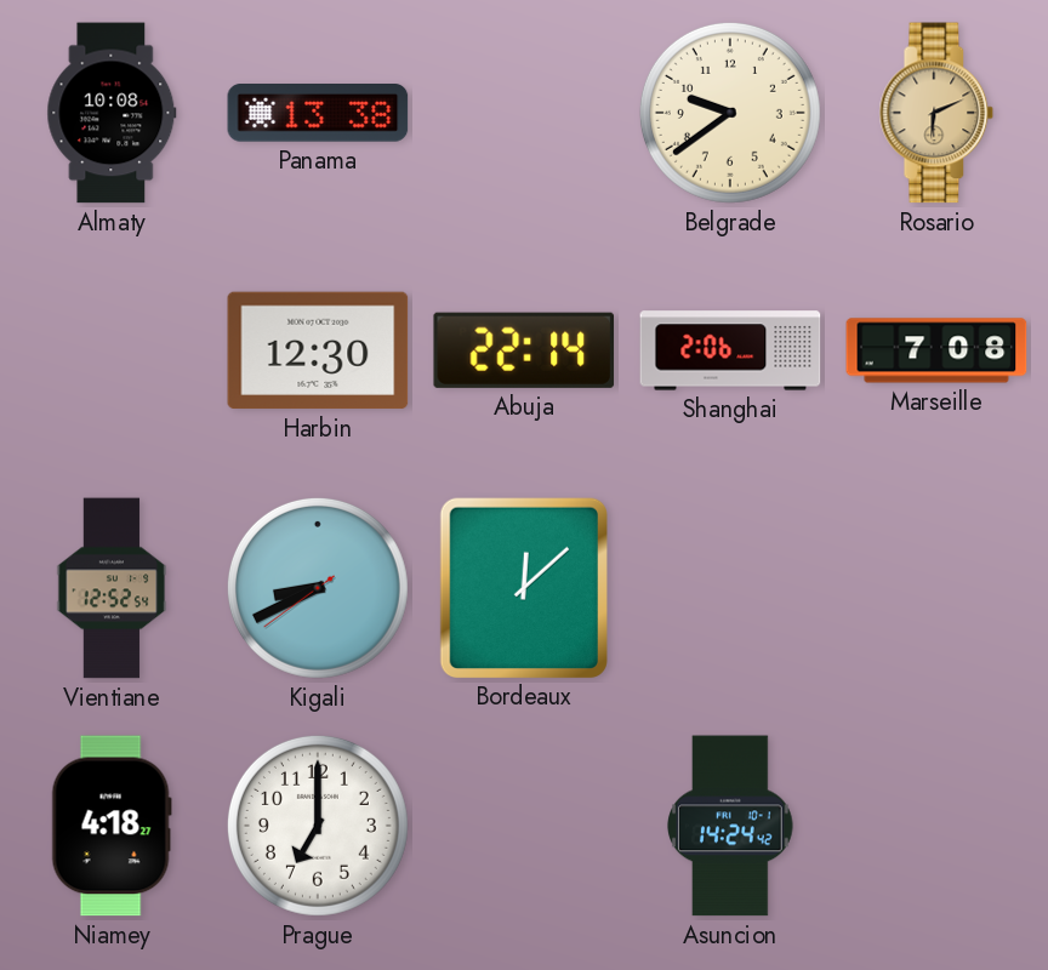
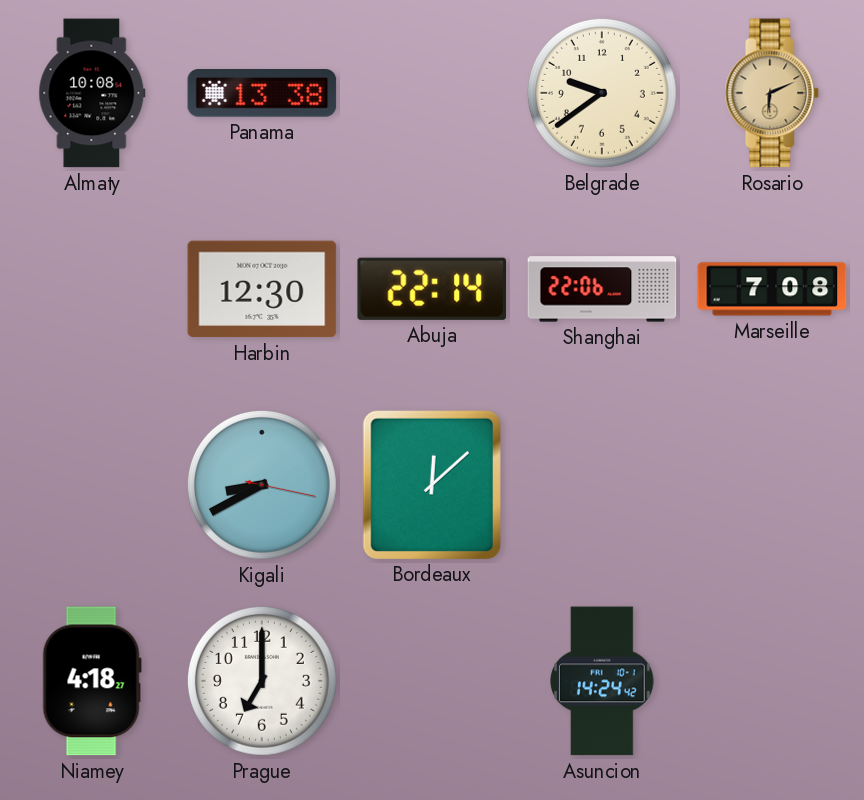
Shanghai: 2:06 -> 22:06 (602, 289)
Vientiane: 12:52 -> none (112, 588)
Kigali: 8:40:39 -> 8:40:17 (262, 485)
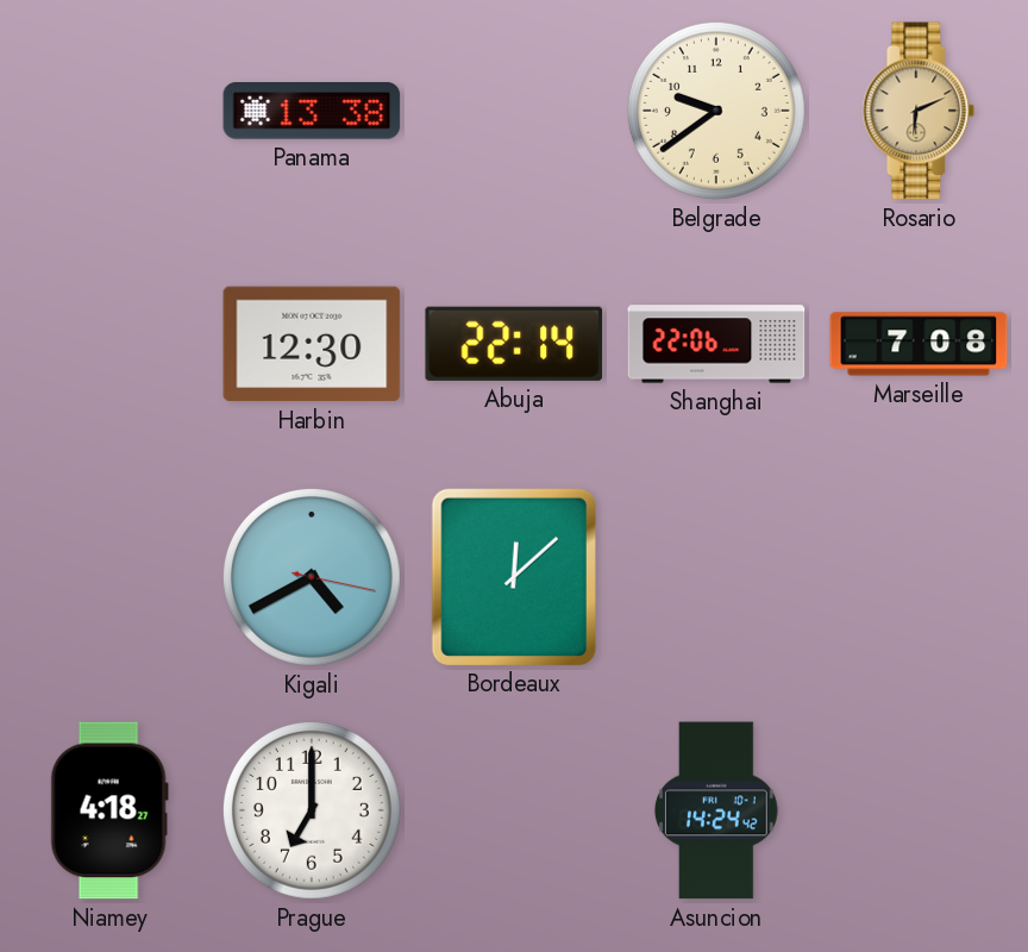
Almaty: 10:08 -> none (92, 93)
Kigali: 8:40 -> 4:40 (312, 577)
